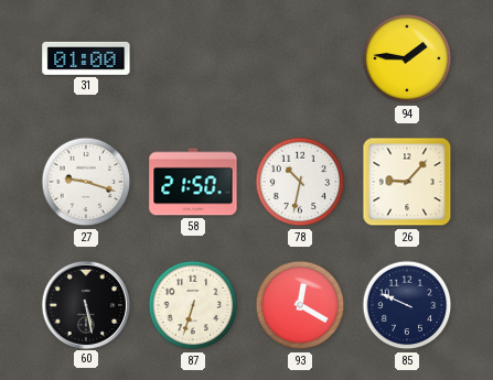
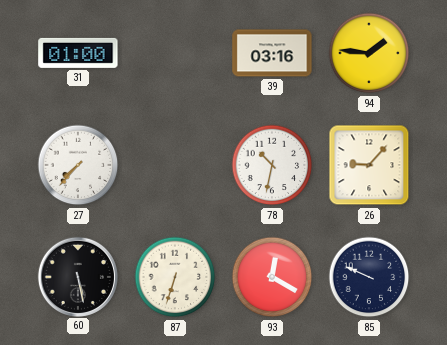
39: none -> 03:16 (272, 53)
27: 9:18 -> 7:37 (78, 165)
58: 21:50 -> none (193, 182)
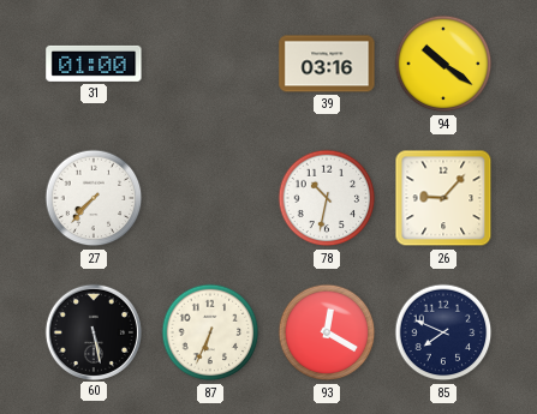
94: 1:46 -> 10:21 (443, 64)
87: 6:33 -> 6:34 (210, 332)
85: 9:49 -> 7:49 (443, 332)
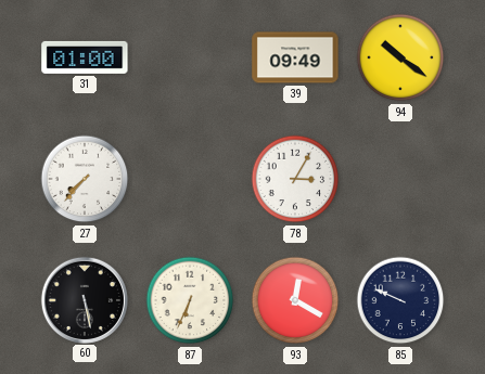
39: 03:16 -> 09:49 (295, 57)
78: 10:32 -> 3:05 (295, 179)
26: 9:07 -> none (443, 198)
85: 7:49 -> 9:49 (400, 300)
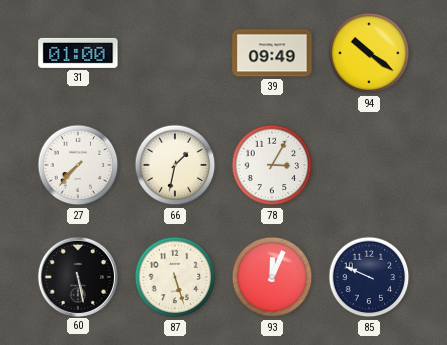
66: none -> 1:32 (175, 165)
87: 6:34 -> 5:27 (175, 277)
93: 12:20 -> 12:04 (272, 277)
